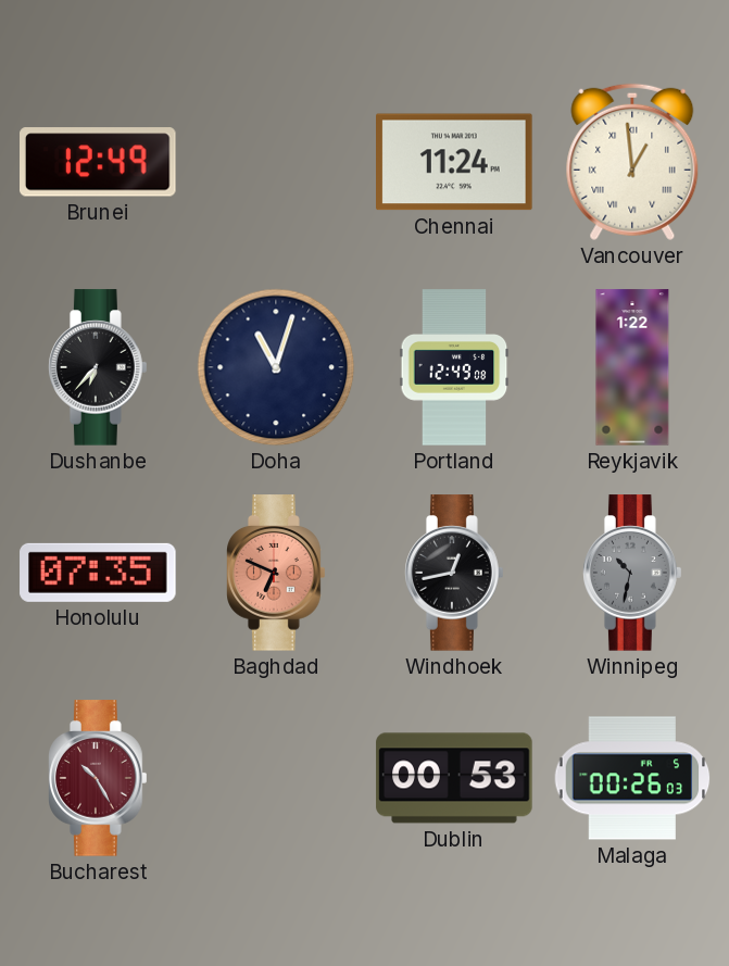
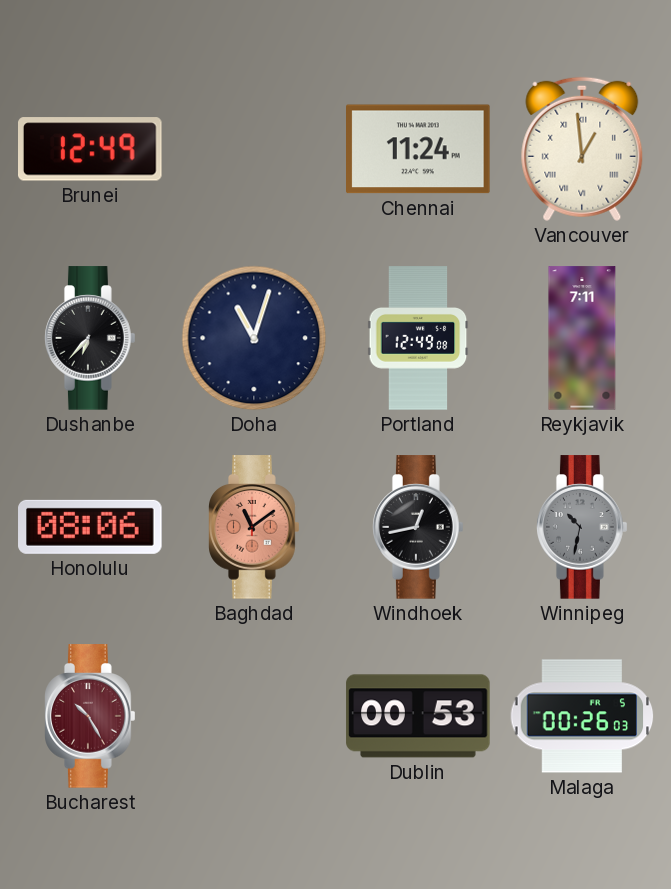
Reykjavik: 1:22 -> 7:11 (582, 338)
Honolulu: 07:35 -> 08:06 (90, 527)
Baghdad: 6:49 -> 11:09 (254, 527)
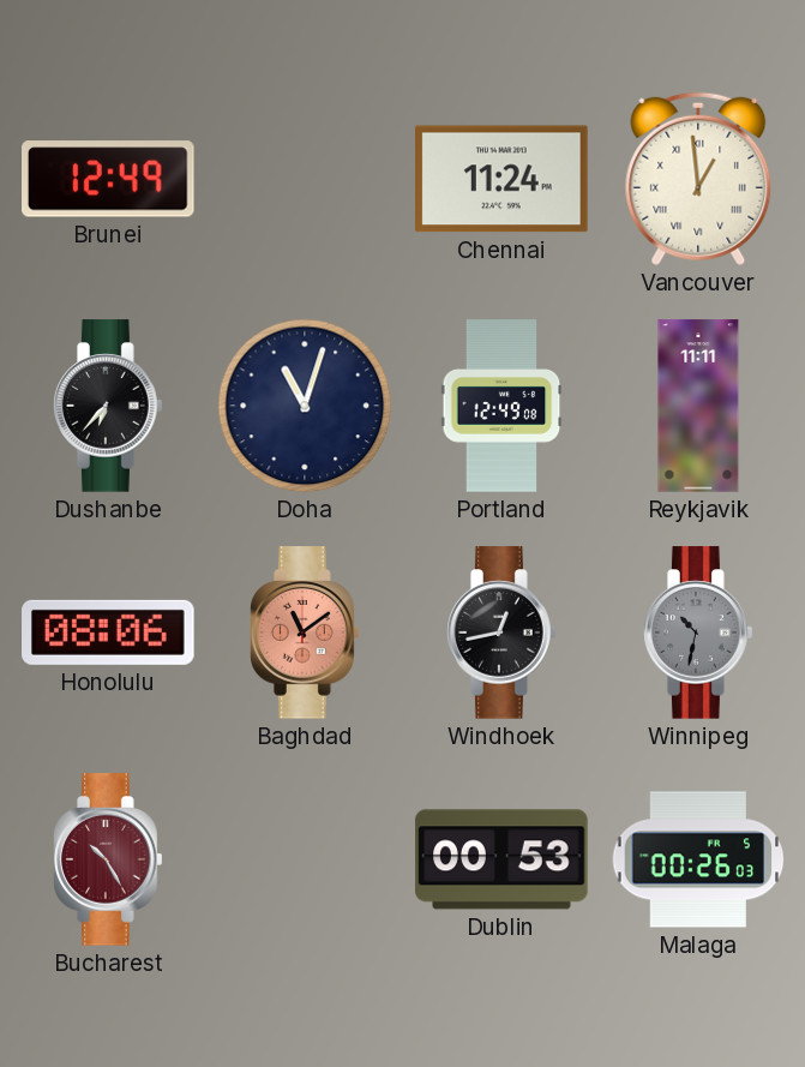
Reykjavik: 7:11 -> 11:11 (698, 406)
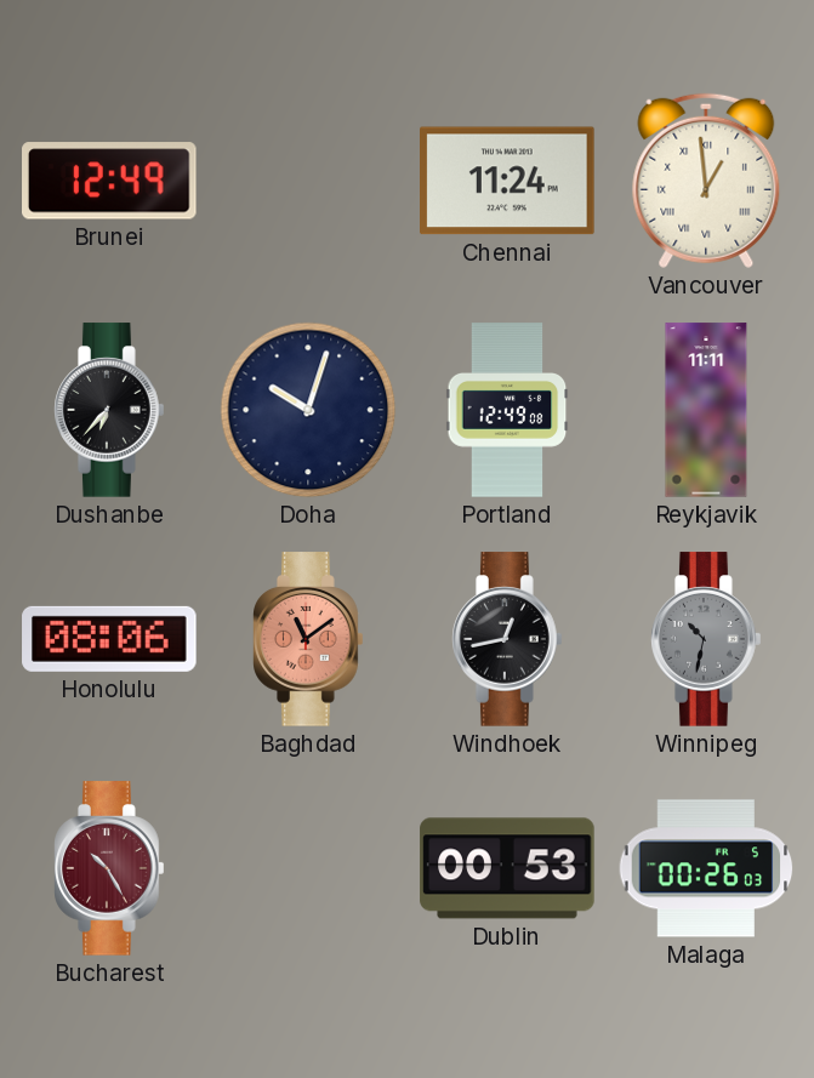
Doha: 11:03 -> 10:03 (308, 410)
